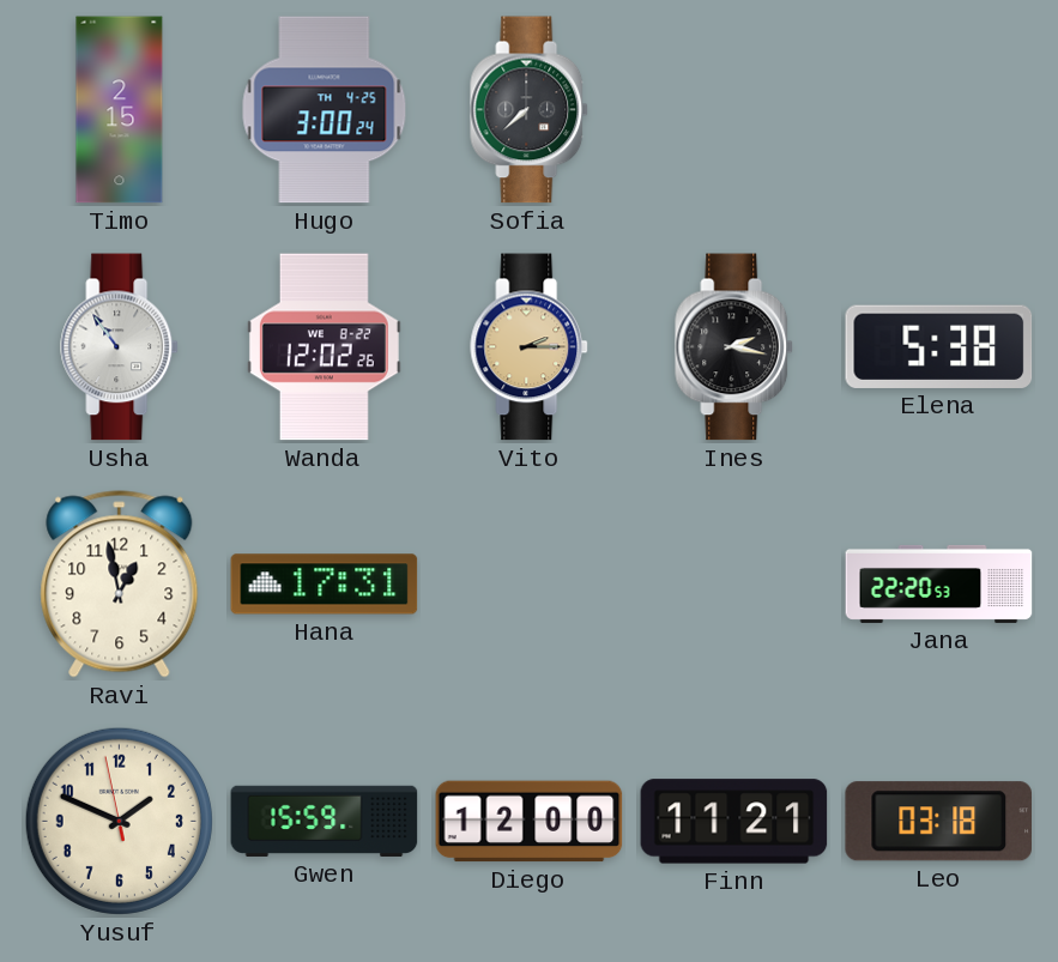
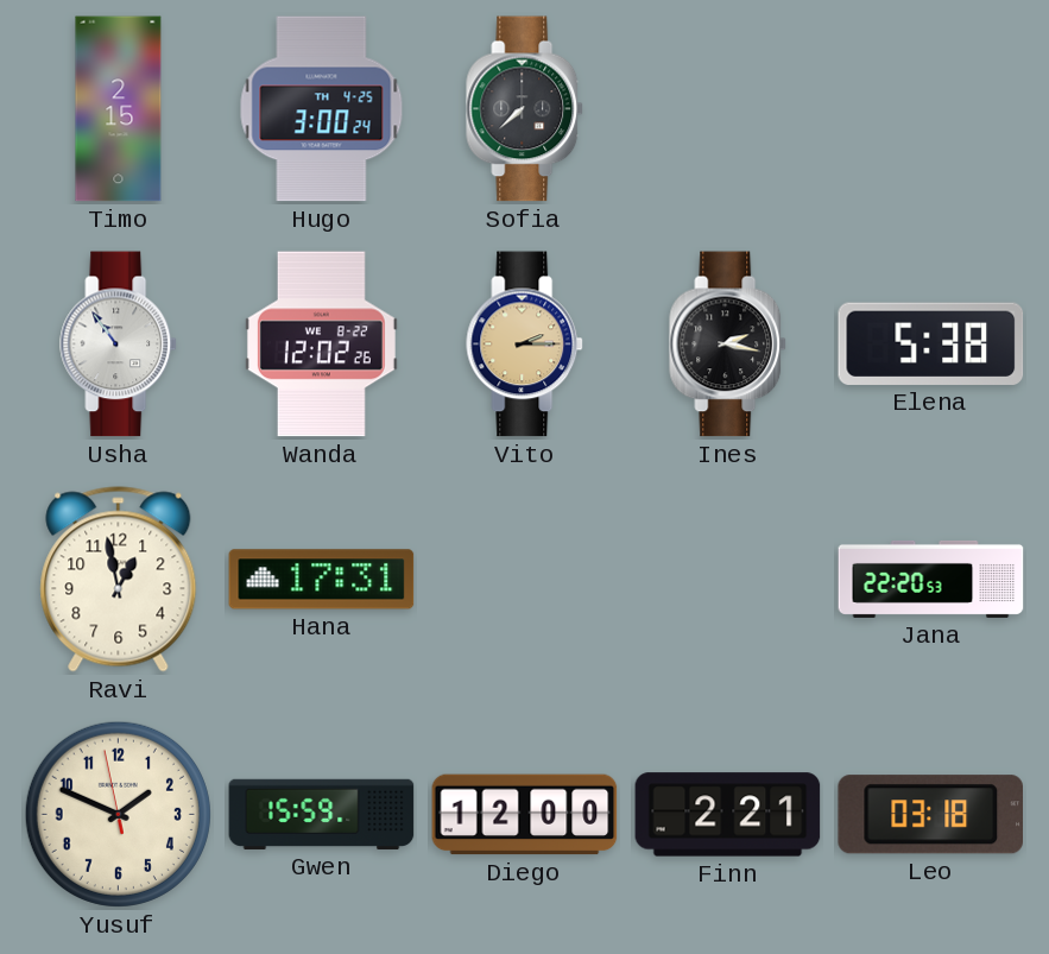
Finn: 11:21 -> 2:21 (728, 815)
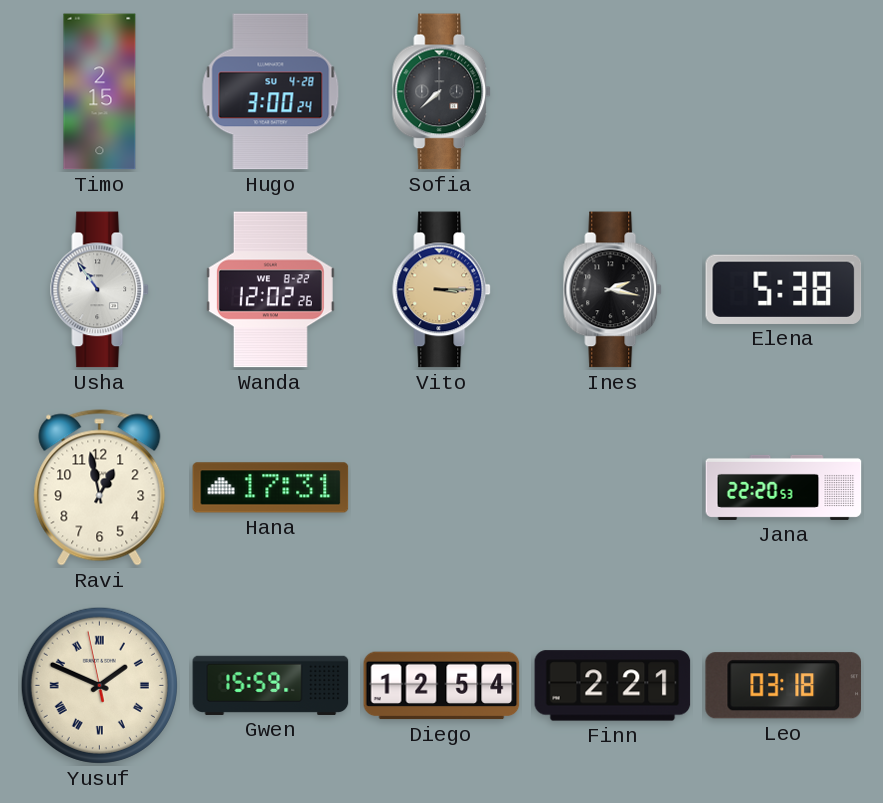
Hugo date: TH 4-25 -> SU 4-28 (271, 92)
Vito: 2:15 -> 3:15 (442, 290)
Yusuf numerals: Arabic -> Roman (99, 685)
Diego: 12:00 -> 12:54 (442, 686)
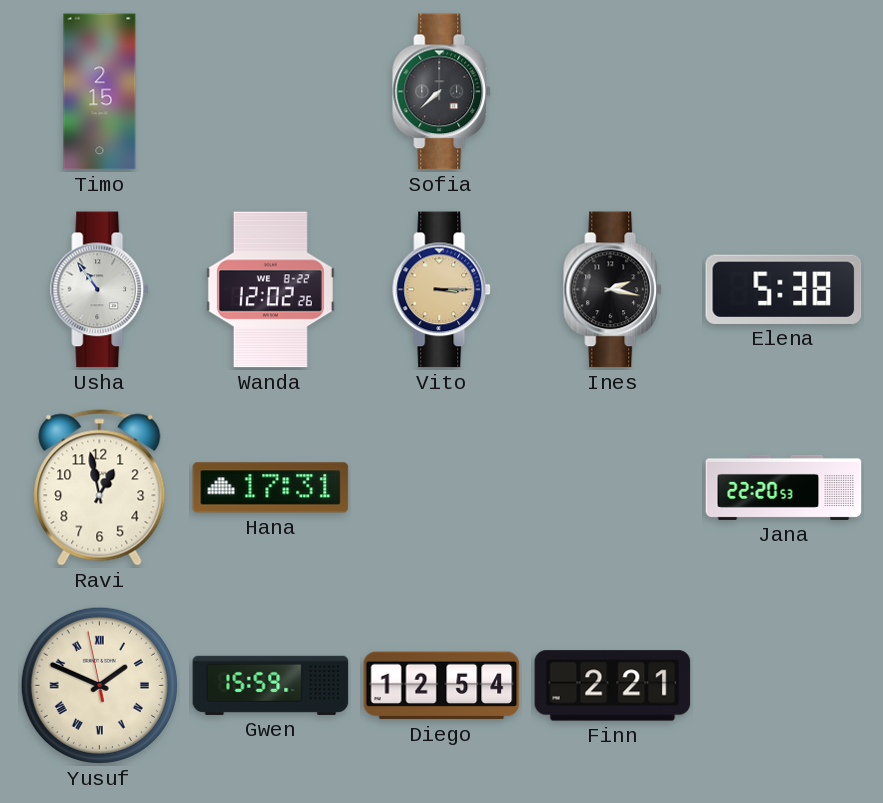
Hugo: 3:00 -> none (271, 92)
Leo: 03:18 -> none (783, 686)
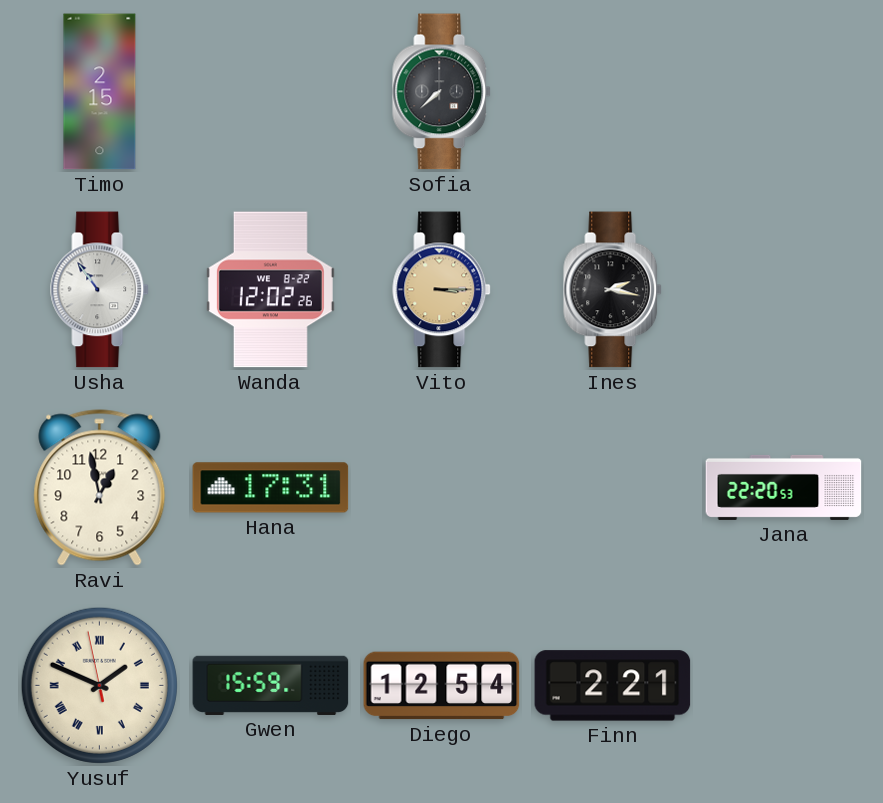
Elena: 5:38 -> none (784, 289)
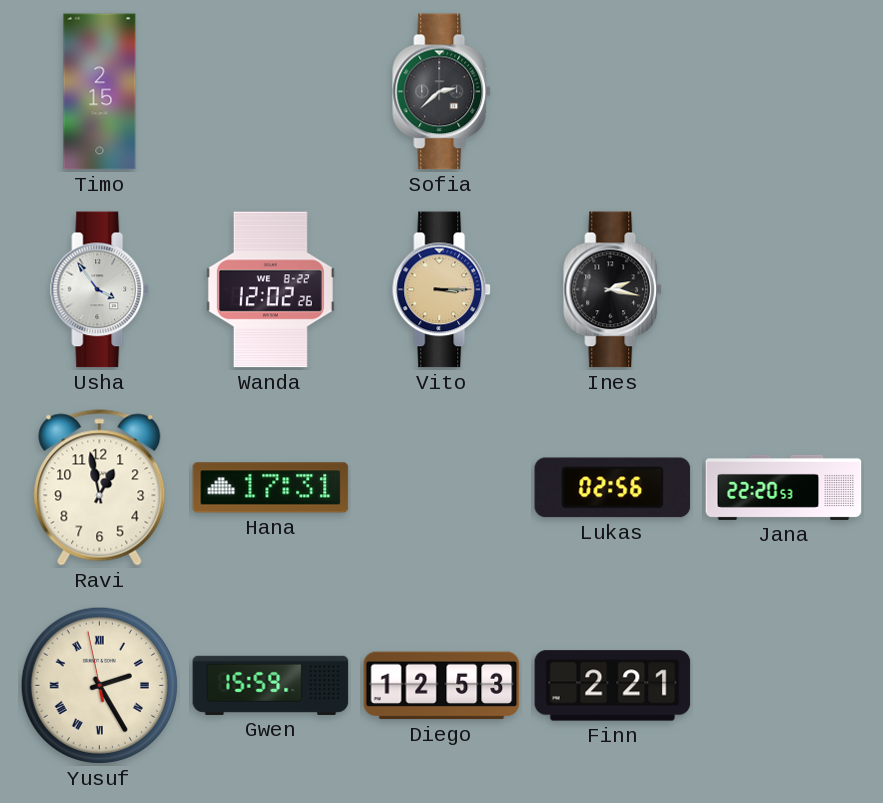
Sofia: 7:38 -> 2:38 (442, 92)
Usha: 10:54 -> 3:54 (100, 290)
Lukas: none -> 02:56 (613, 488)
Yusuf: 1:48 -> 2:24 (99, 685)
Diego: 12:54 -> 12:53 (442, 686)
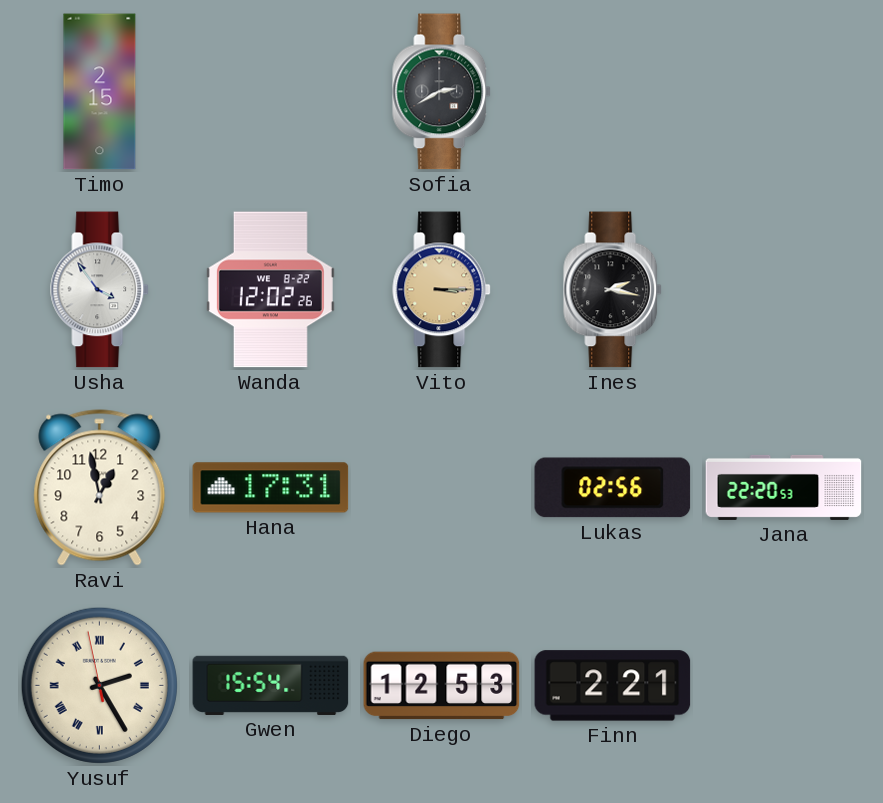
Sofia: 2:38 -> 2:40 (442, 92)
Gwen: 15:59 -> 15:54 (271, 685)
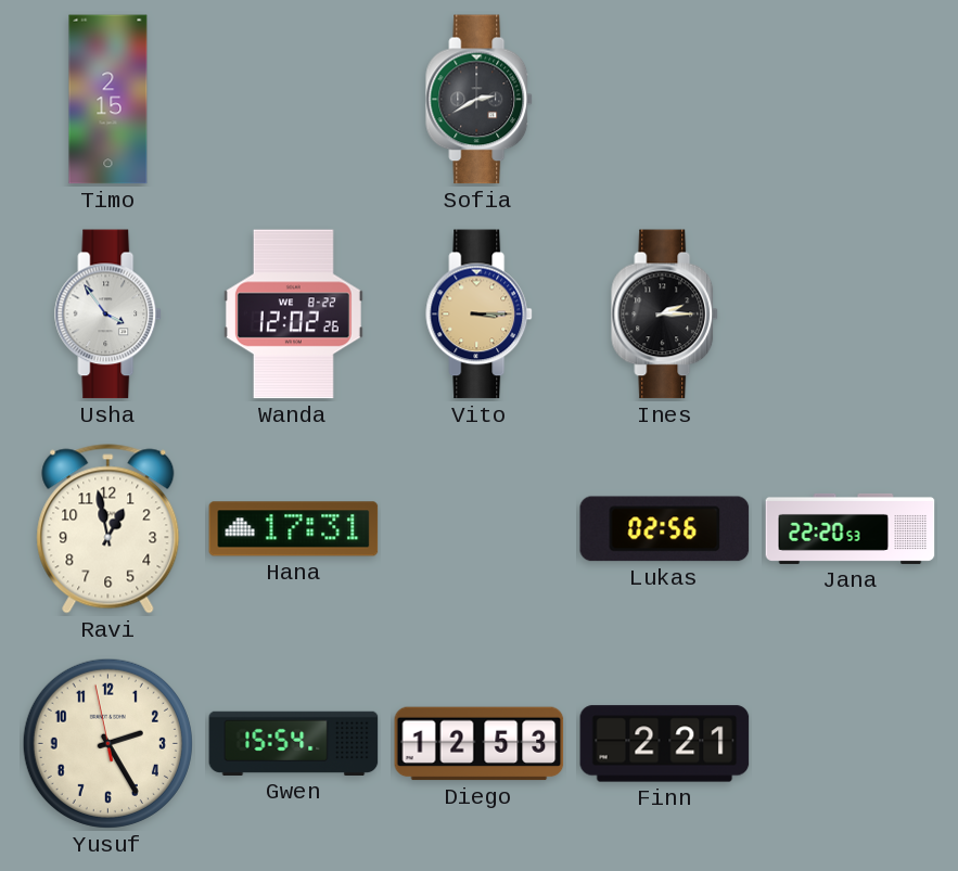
Ines: 2:17 -> 2:15 (665, 315)
Yusuf numerals: Roman -> Arabic (107, 743)
